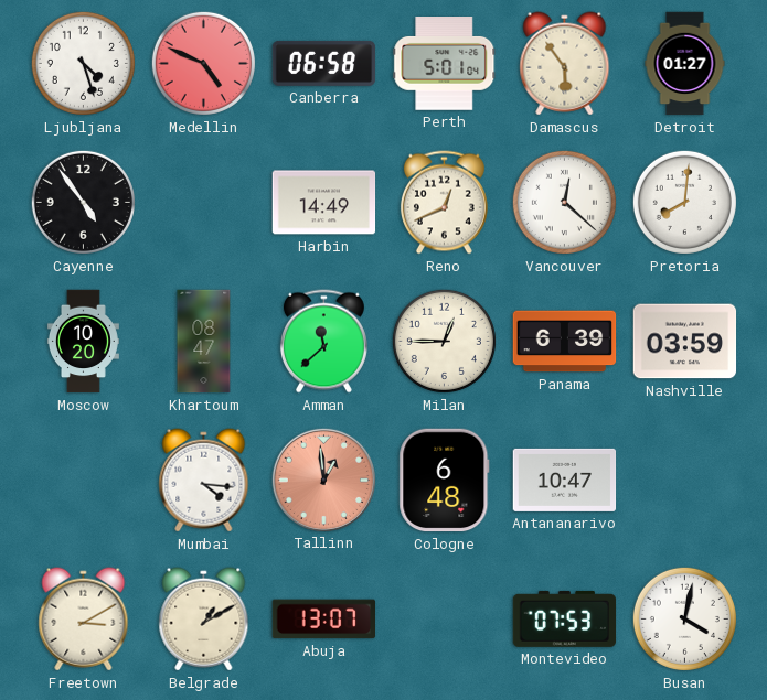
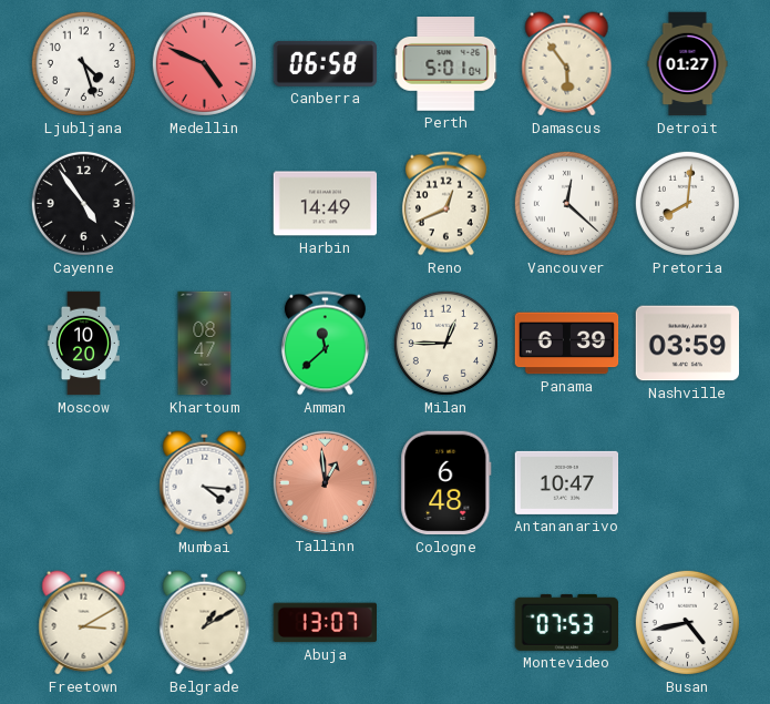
Busan: 4:02 -> 4:43 (687, 622)
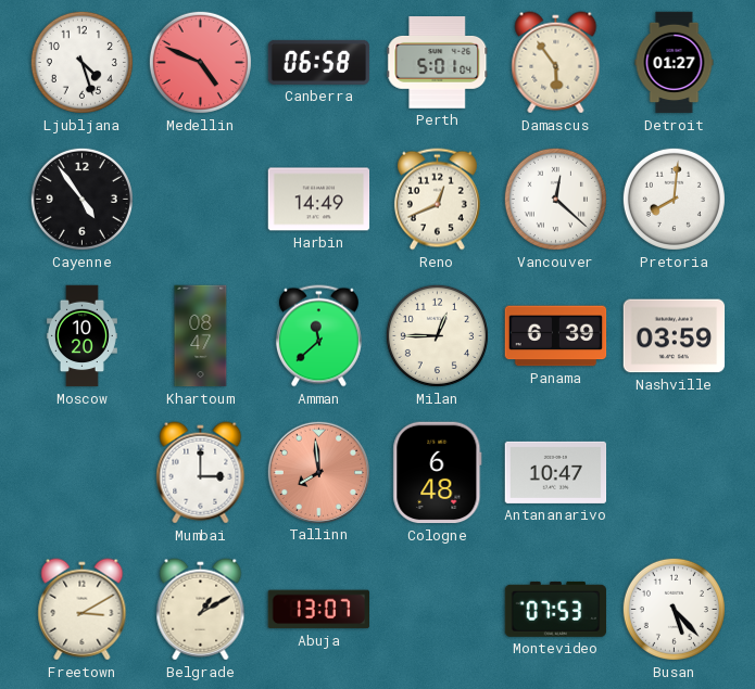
Mumbai: 4:16 -> 3:00 (201, 473)
Tallinn: 12:59 -> 7:59 (318, 472)
Busan: 4:43 -> 5:23 (674, 609)
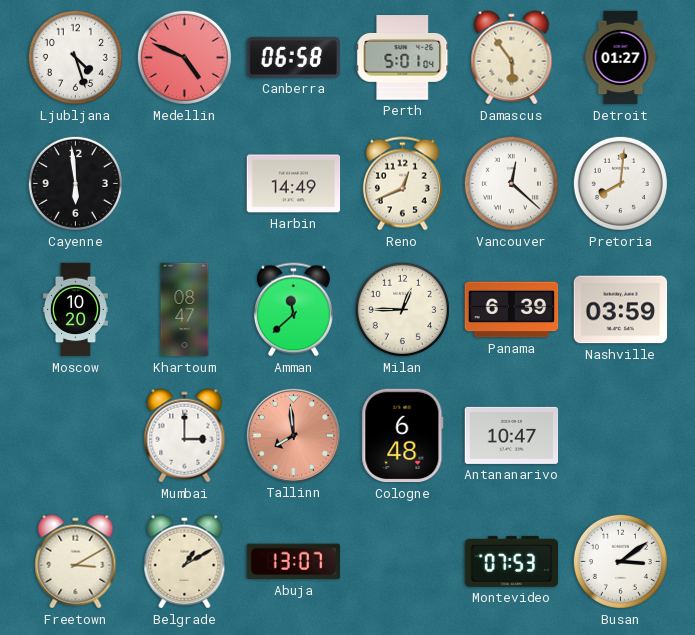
Cayenne: 4:54 -> 5:59 (75, 183)
Busan: 5:23 -> 3:09 (620, 561)
